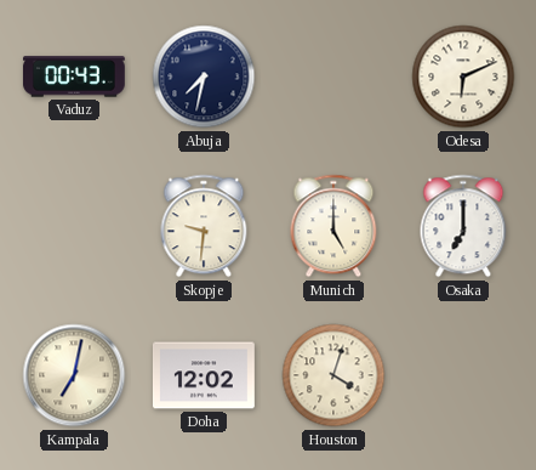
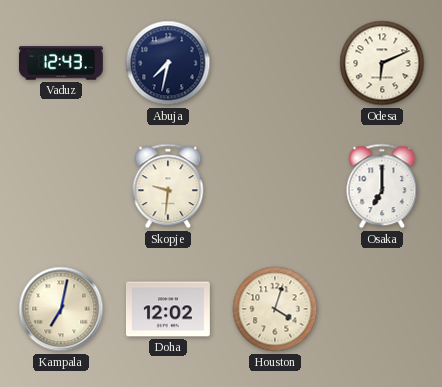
Vaduz: 00:43 -> 12:43 (61, 63)
Munich: 5:00 -> none (333, 226)
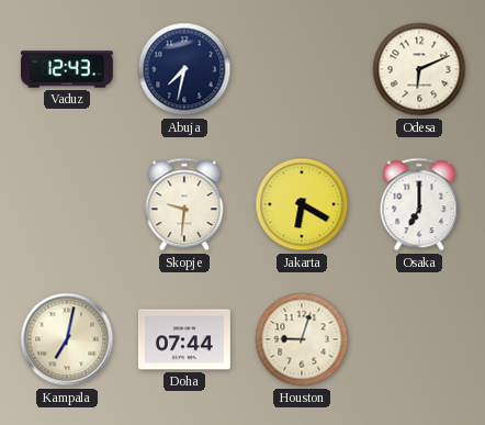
Jakarta: none -> 6:20 (302, 204)
Doha: 12:02 -> 07:44 (184, 339)
Houston: 4:03 -> 9:03 (302, 339)
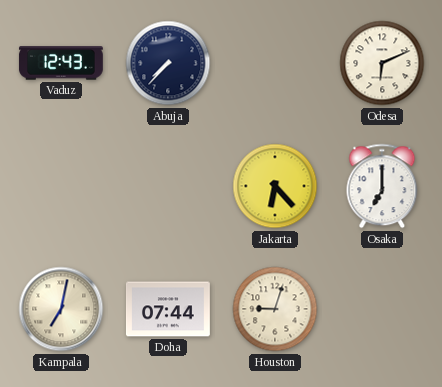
Abuja: 7:32 -> 7:37 (168, 63)
Skopje: 9:31 -> none (184, 204)
Jakarta: 6:20 -> 6:23 (275, 186)
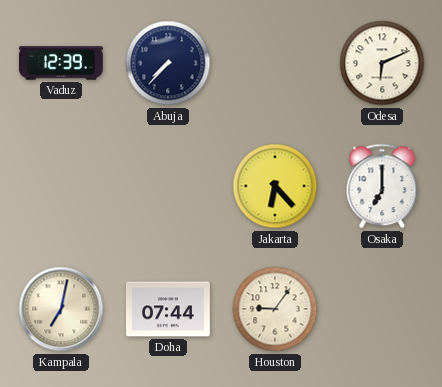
Vaduz: 12:43 -> 12:39 (61, 63)
Houston: 9:03 -> 9:06 (275, 309)
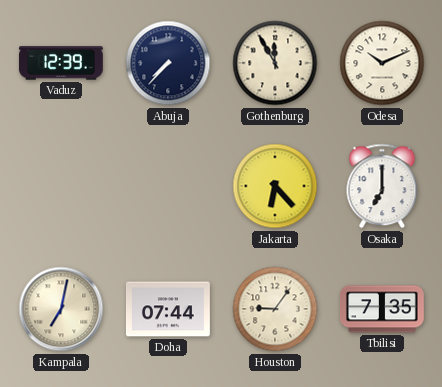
Gothenburg: none -> 11:55 (275, 63)
Odesa: 6:11 -> 10:11 (382, 63)
Tbilisi: none -> 7:35 (382, 309)
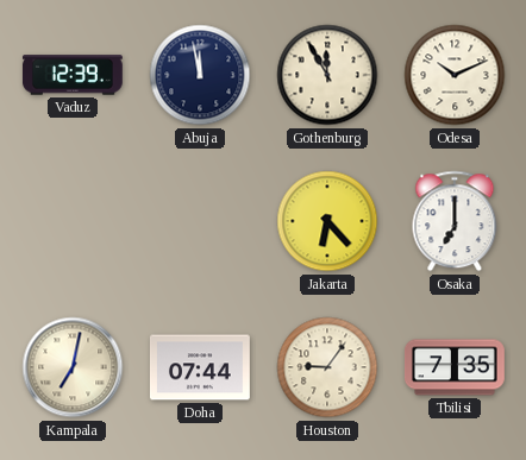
Abuja: 7:37 -> 11:58 (200, 75)
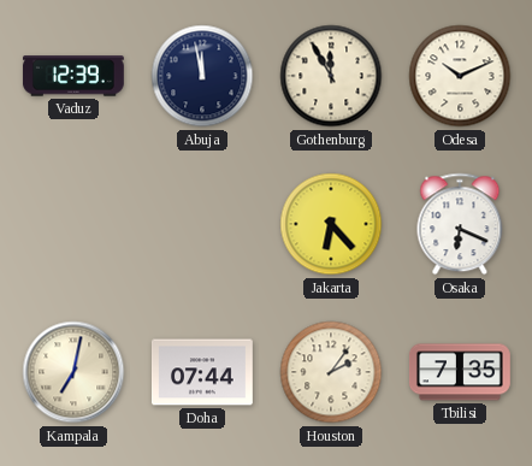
Osaka: 7:00 -> 6:19 (460, 224)
Houston: 9:06 -> 2:06 (331, 372)
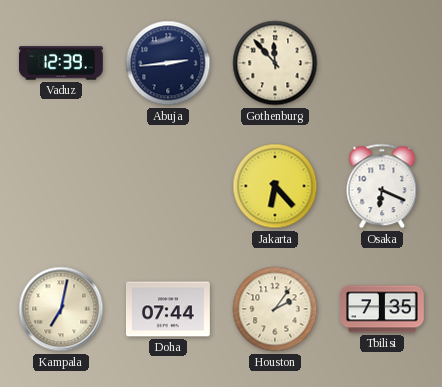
Abuja: 11:58 -> 2:44 (168, 63)
Gothenburg: 11:55 -> 11:53 (275, 63)
Odesa: 10:11 -> none (460, 76)
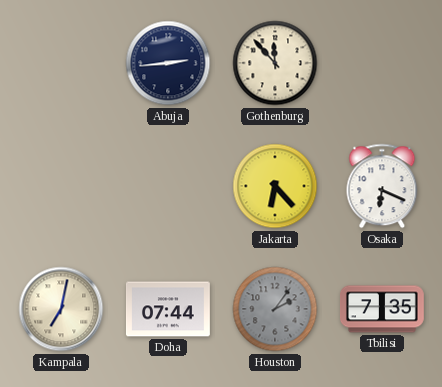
Vaduz: 12:39 -> none (61, 63)
Houston dial: cream -> grey (275, 309)
